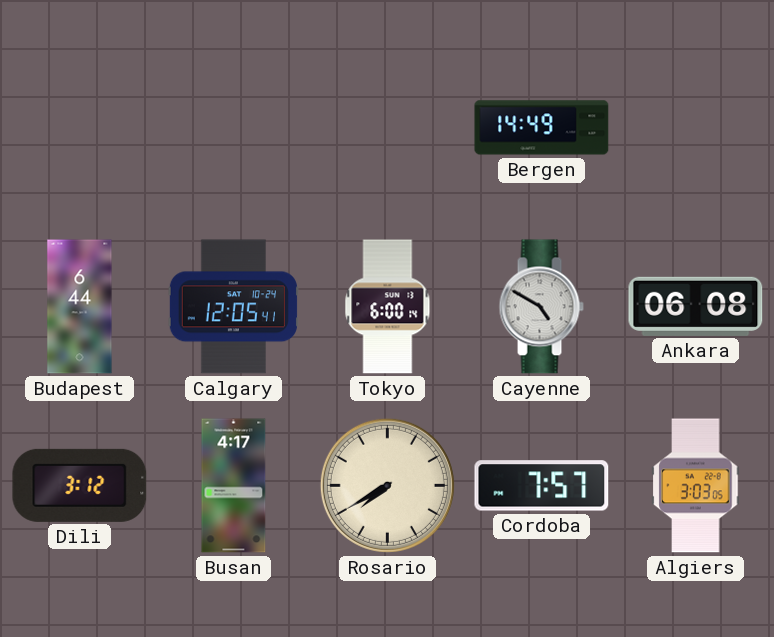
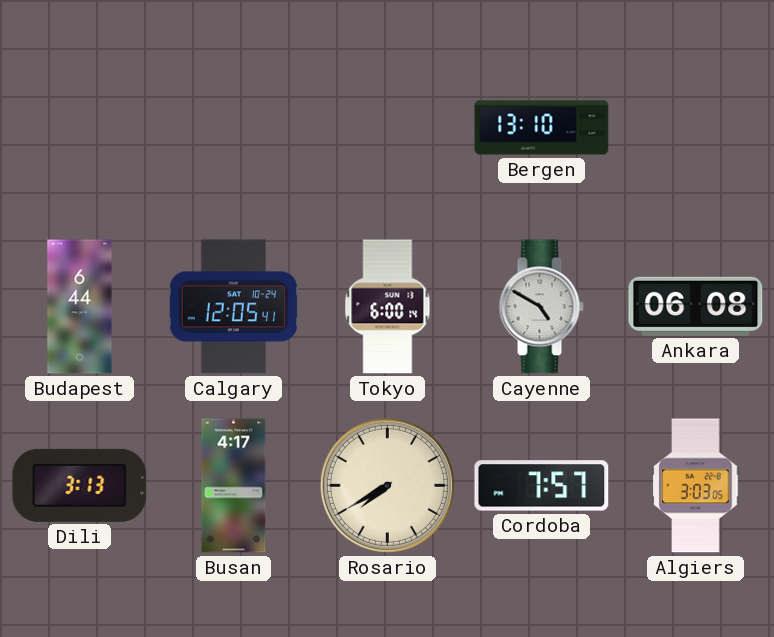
Bergen: 14:49 -> 13:10 (542, 128)
Dili: 3:12 -> 3:13 (80, 485)
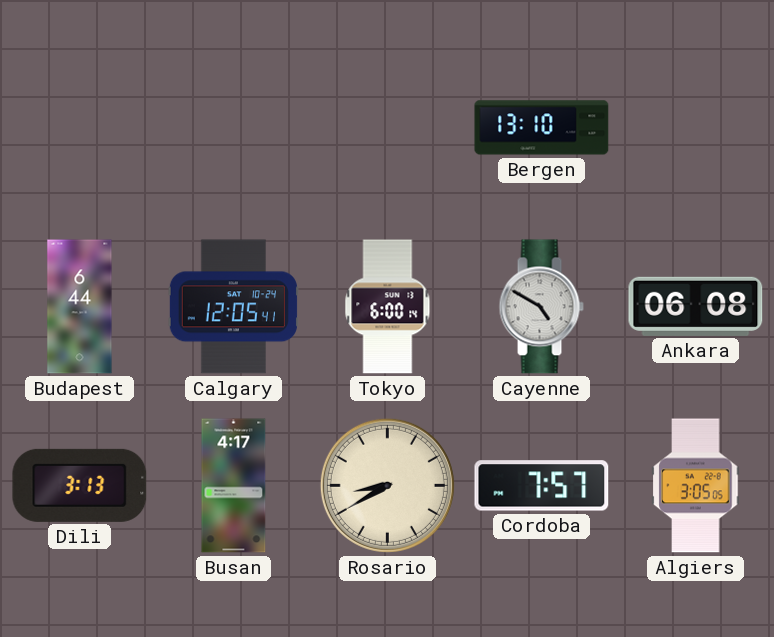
Rosario: 7:40 -> 8:40 (387, 485)
Algiers: 3:03 -> 3:05 (696, 486)
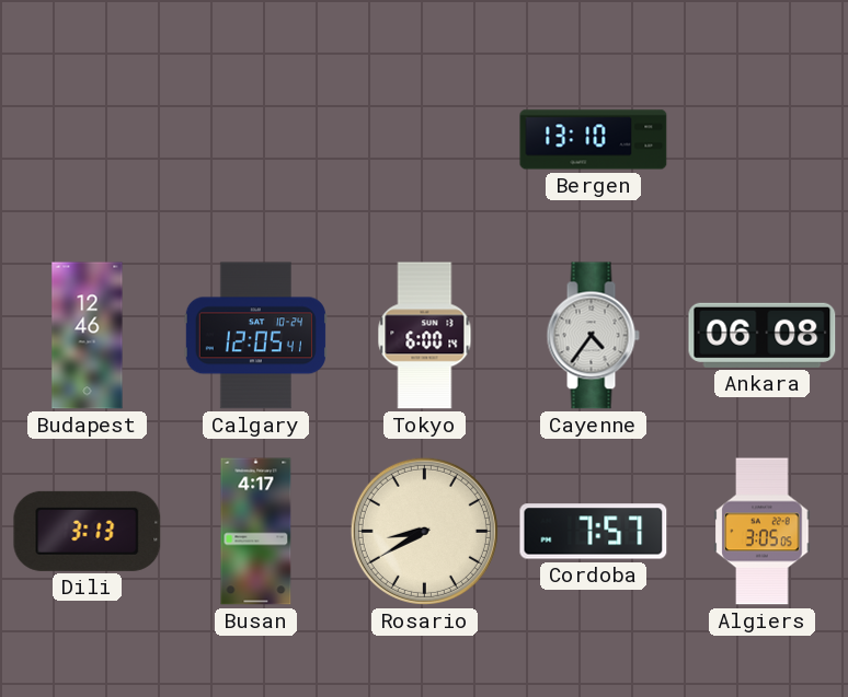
Budapest: 6:44 -> 12:46 (88, 336)
Cayenne: 4:50 -> 4:36 (593, 336)
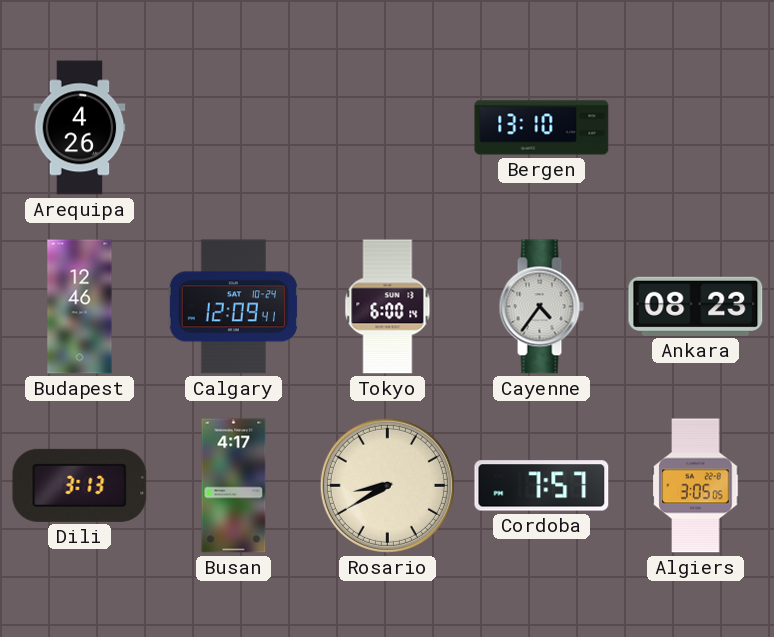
Arequipa: none -> 4:26 (80, 128)
Calgary: 12:05 -> 12:09 (233, 307)
Ankara: 06:08 -> 08:23 (696, 306)
